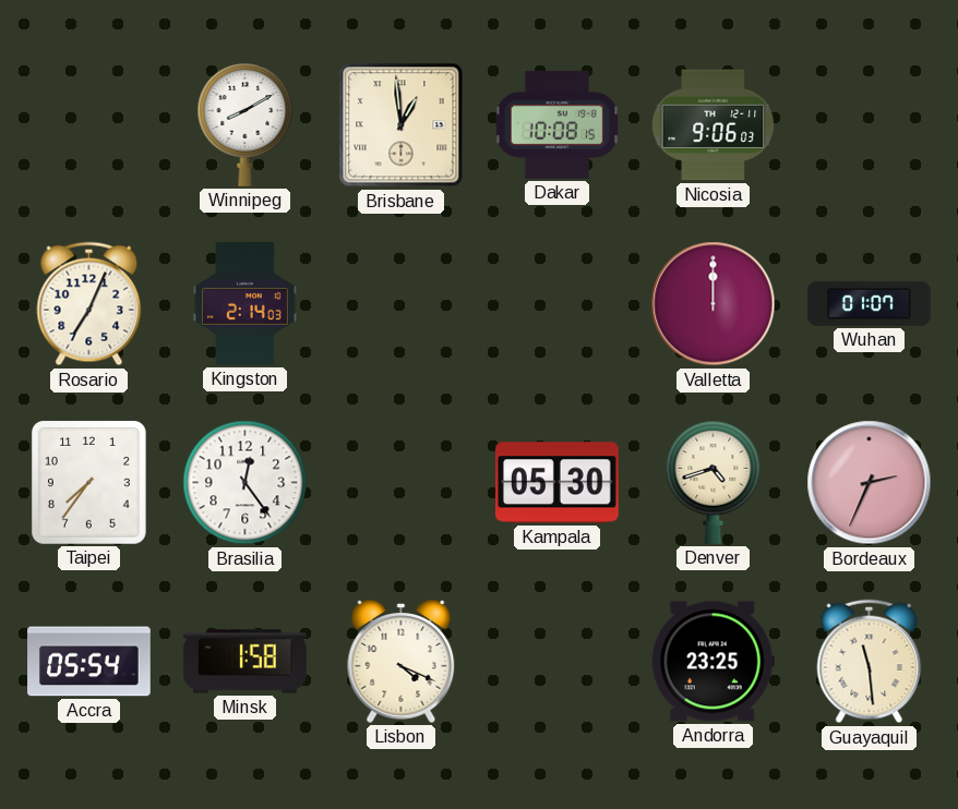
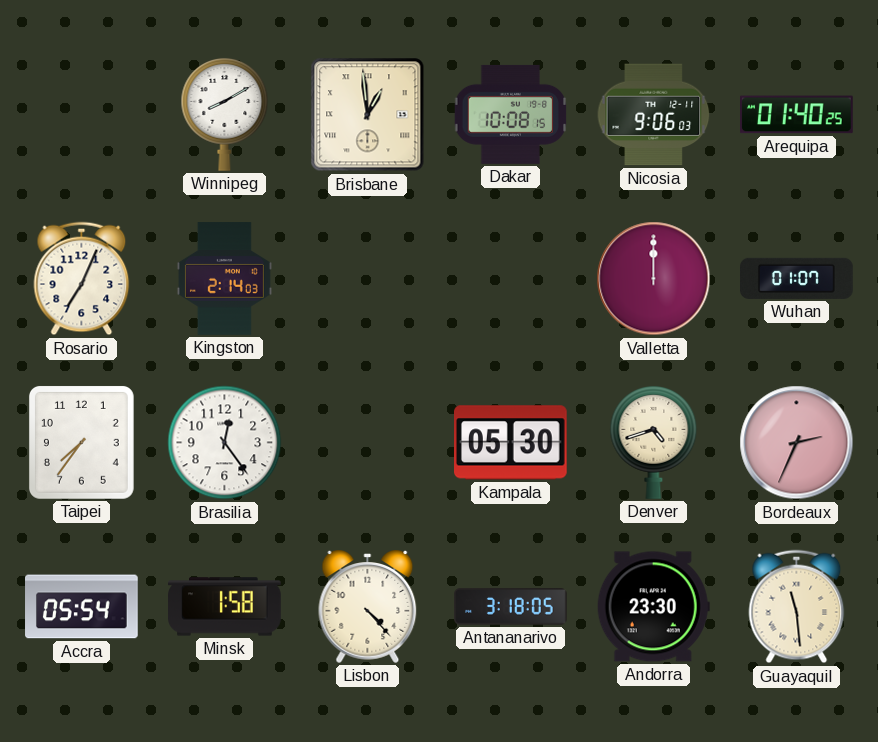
Arequipa: none -> 01:40 (797, 115)
Lisbon: 4:19 -> 4:23 (368, 606)
Antananarivo: none -> 3:18 (511, 607)
Andorra: 23:25 -> 23:30 (653, 607)
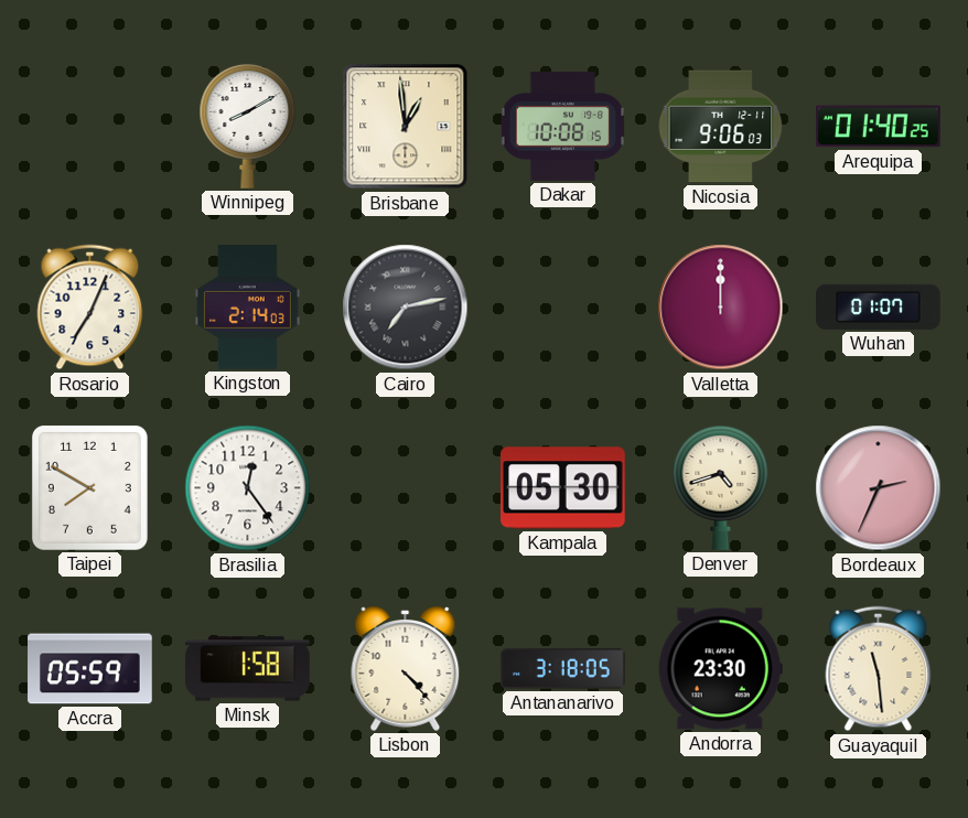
Cairo: none -> 7:13 (406, 308)
Taipei: 7:36 -> 7:50 (89, 487)
Accra: 05:54 -> 05:59 (90, 669)
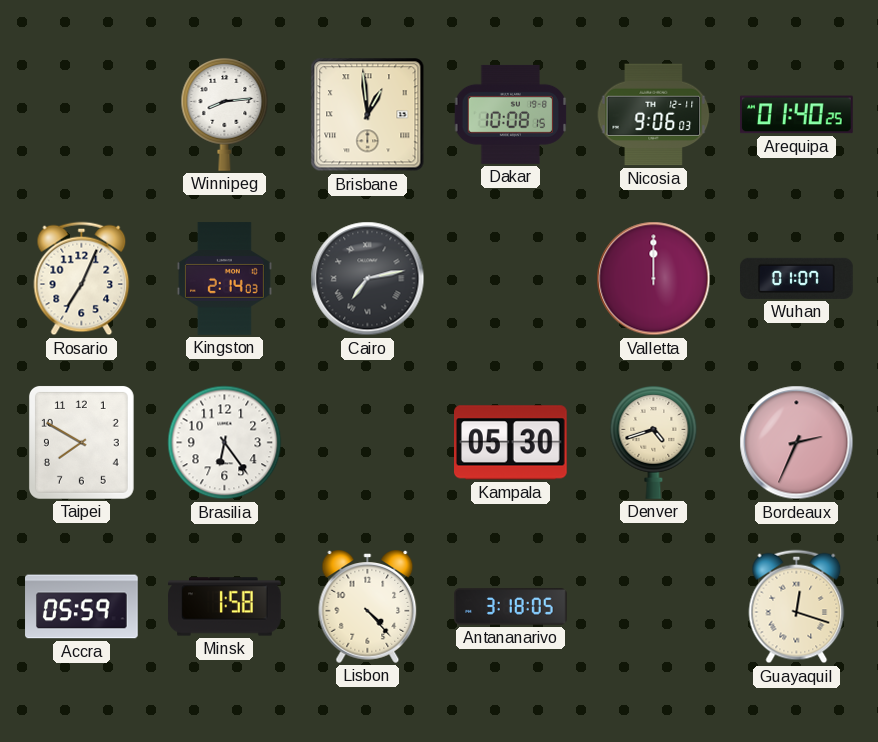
Winnipeg: 8:10 -> 8:14 (225, 114)
Brasilia: 12:24 -> 6:24 (225, 443)
Andorra: 23:30 -> none (720, 669)
Guayaquil: 11:29 -> 12:18 (797, 607)
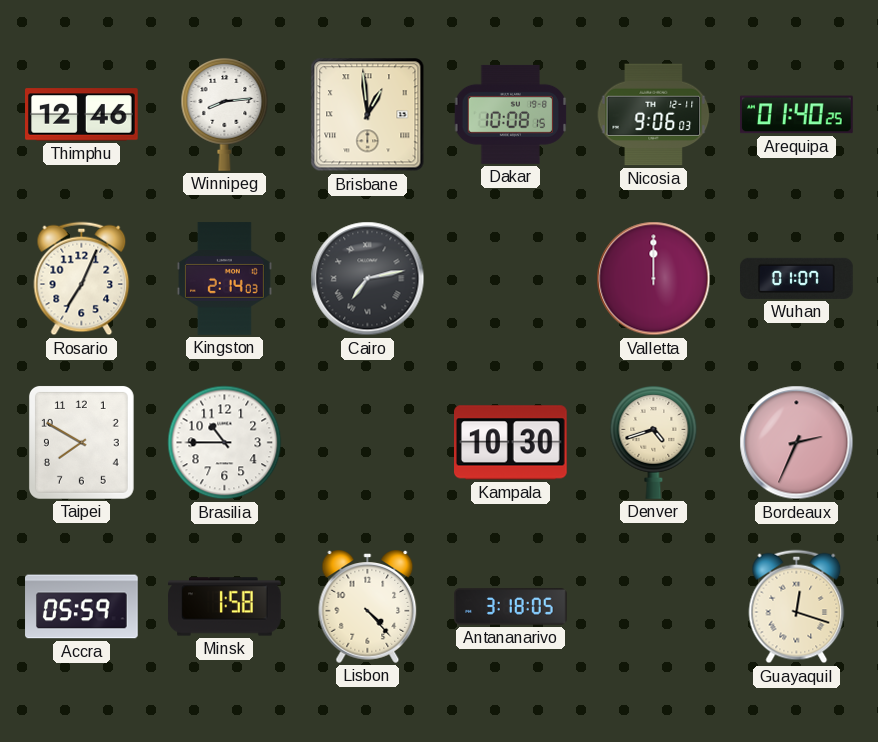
Thimphu: none -> 12:46 (82, 115)
Brasilia: 6:24 -> 10:45 (225, 443)
Kampala: 05:30 -> 10:30 (511, 443)
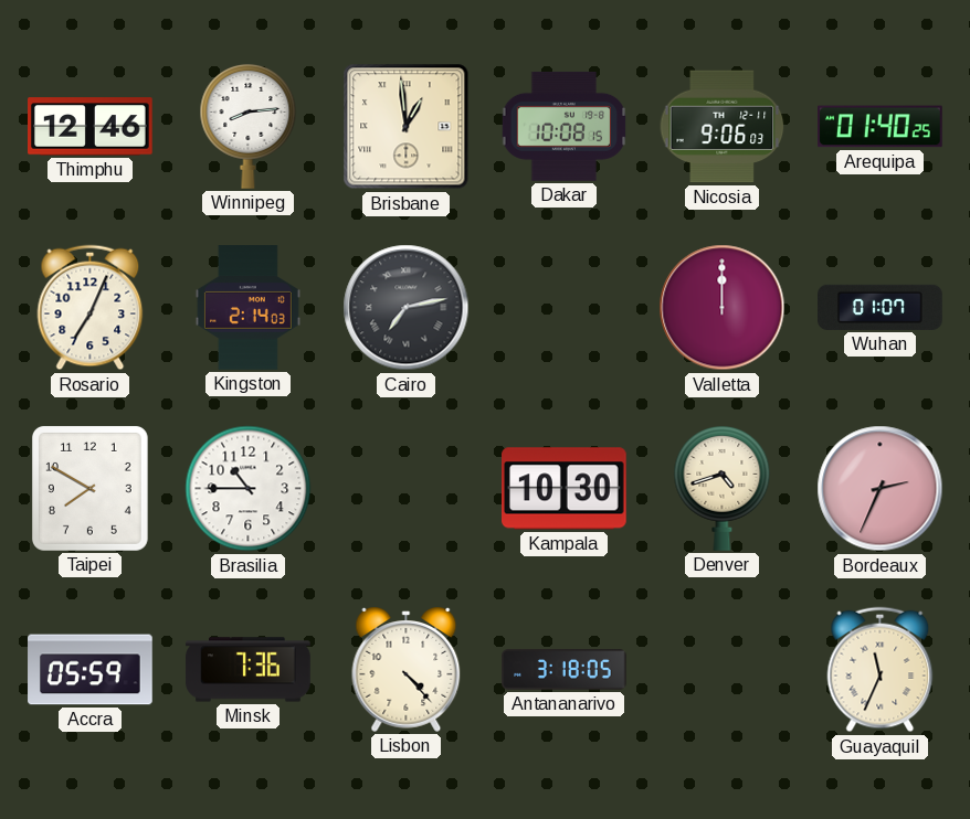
Minsk: 1:58 -> 7:36 (249, 670)
Guayaquil: 12:18 -> 11:34 (881, 670)
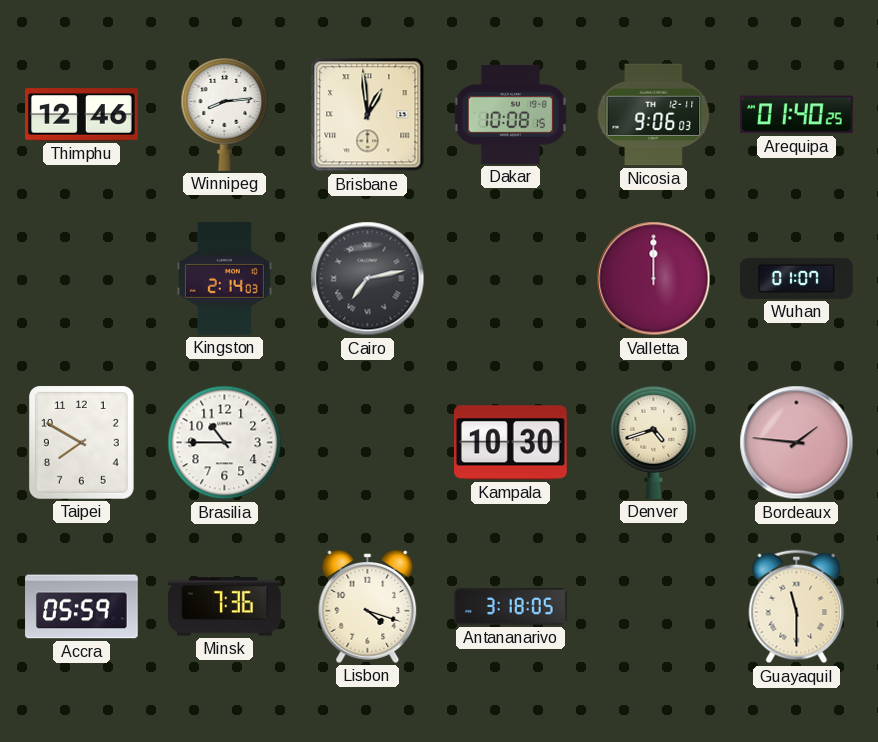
Rosario: 7:04 -> none (91, 308)
Bordeaux: 2:34 -> 1:46 (797, 443)
Lisbon: 4:23 -> 4:18 (368, 606)
Guayaquil: 11:34 -> 11:30 (797, 607)
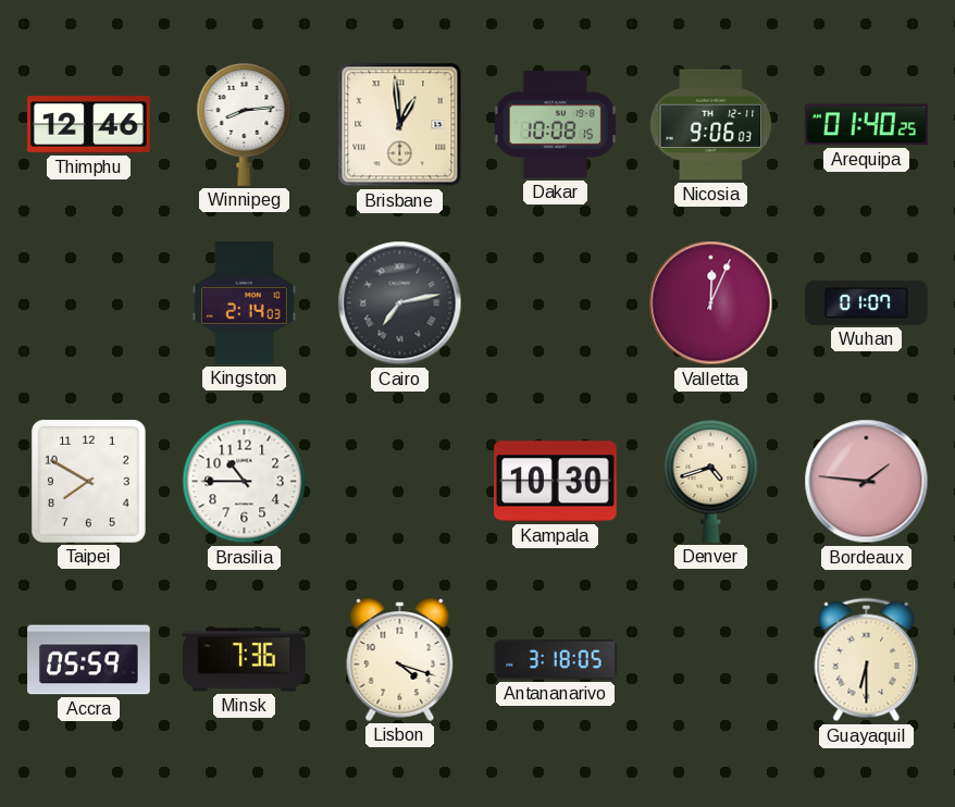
Valletta: 12:00 -> 12:04 (711, 303)
Guayaquil: 11:30 -> 6:30 (867, 660)
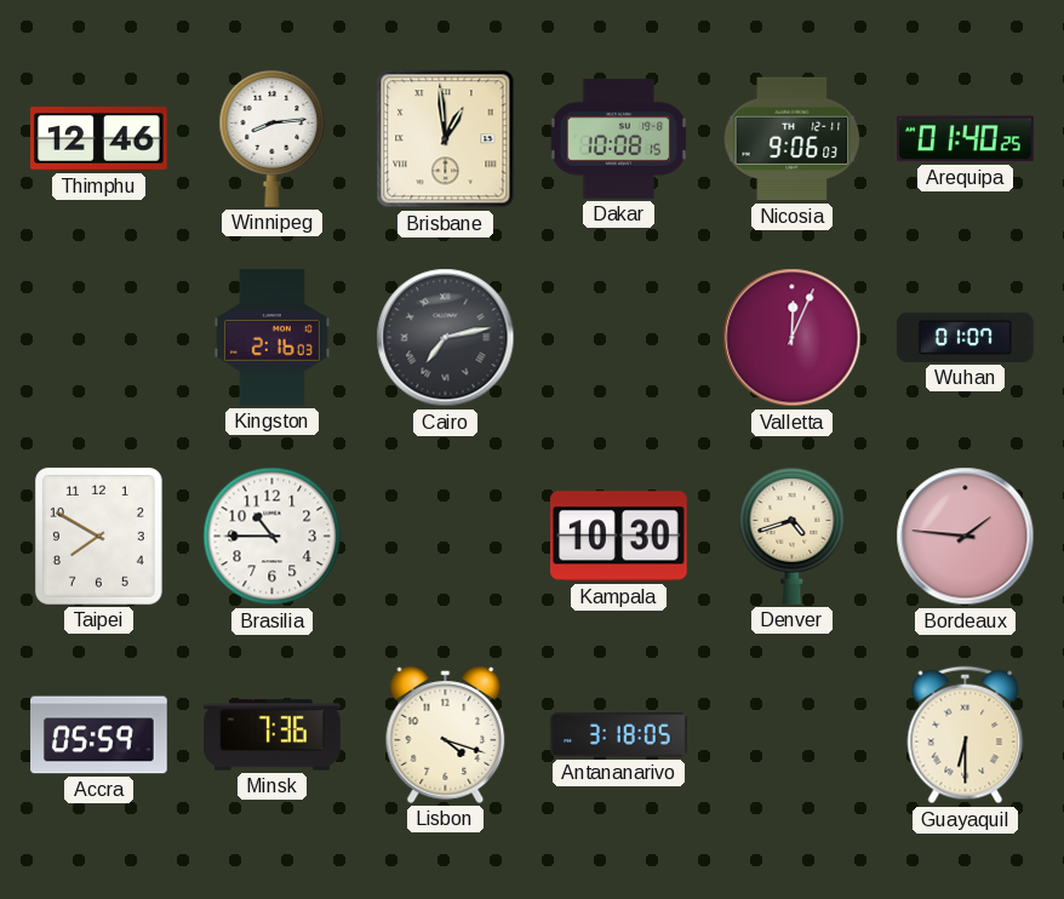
Kingston: 2:14 -> 2:16 (271, 338)
